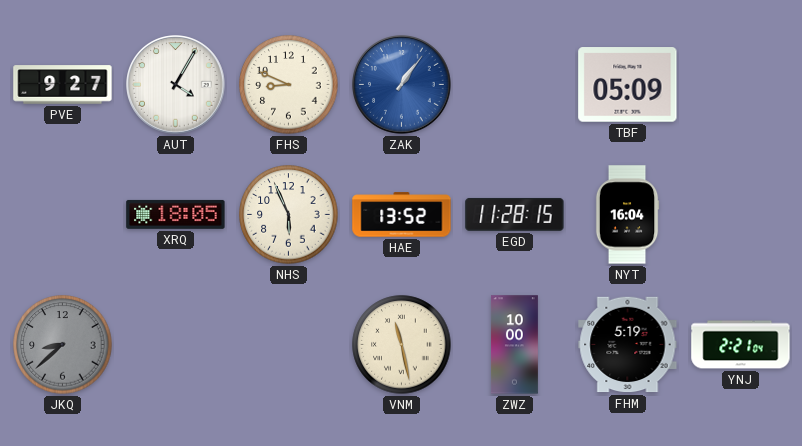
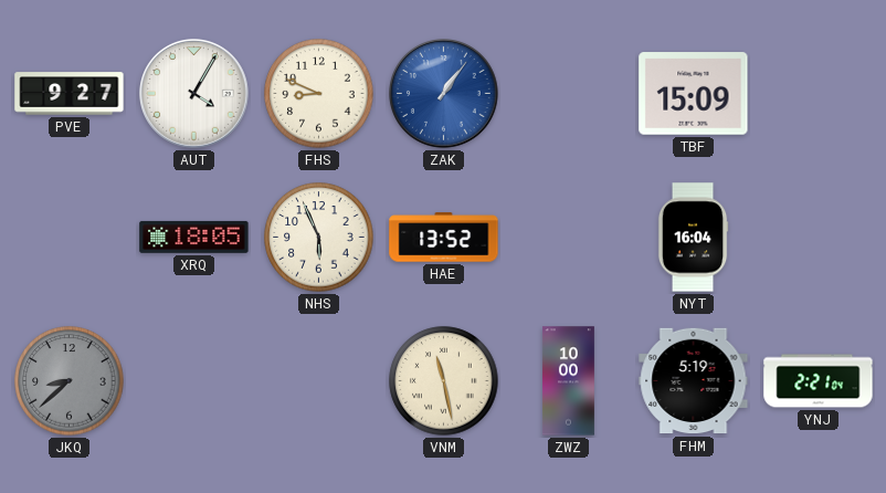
TBF: 05:09 -> 15:09 (694, 94)
EGD: 11:28 -> none (515, 214)
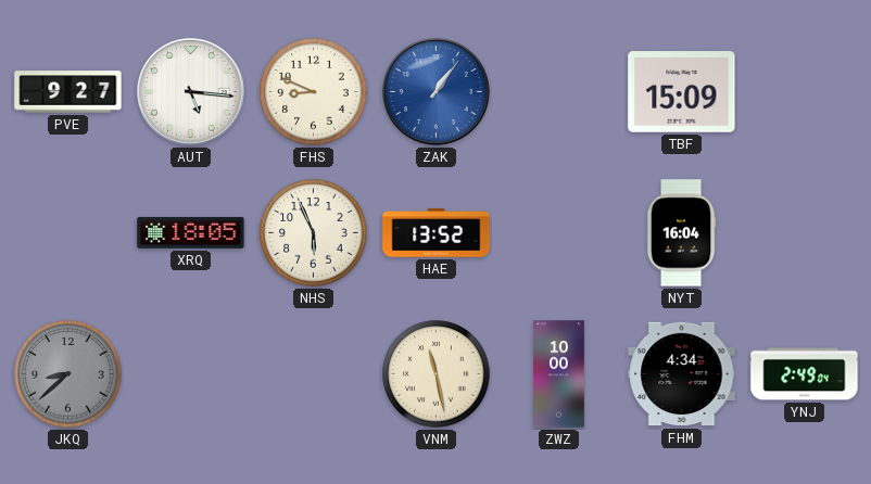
AUT: 4:05 -> 5:16 (191, 92)
FHM: 5:19 -> 4:34 (682, 374)
YNJ: 2:21 -> 2:49 (805, 374)
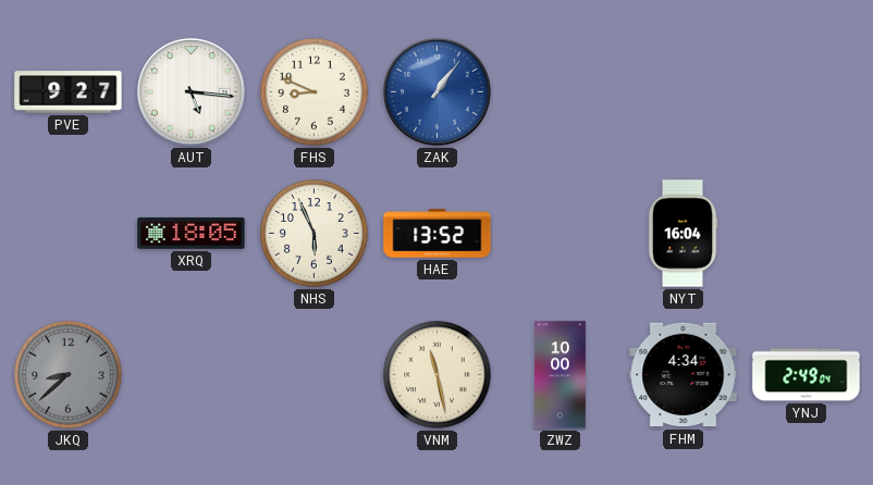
TBF: 15:09 -> none (682, 92)
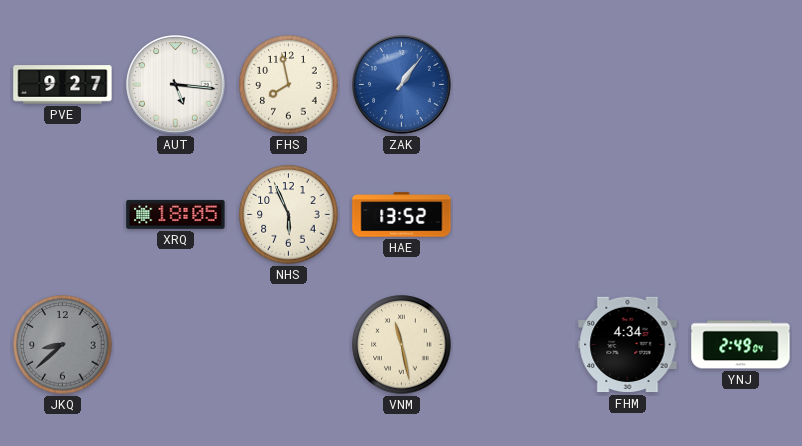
FHS: 8:49 -> 7:58 (289, 85)
NYT: 16:04 -> none (683, 234)
ZWZ: 10:00 -> none (560, 375)
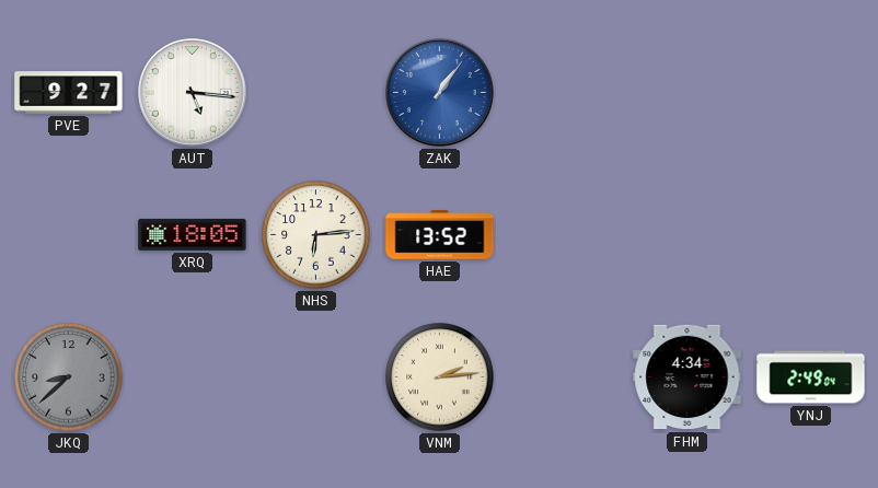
FHS: 7:58 -> none (289, 85)
NHS: 5:56 -> 6:14 (316, 235)
VNM: 11:28 -> 2:14 (440, 377)
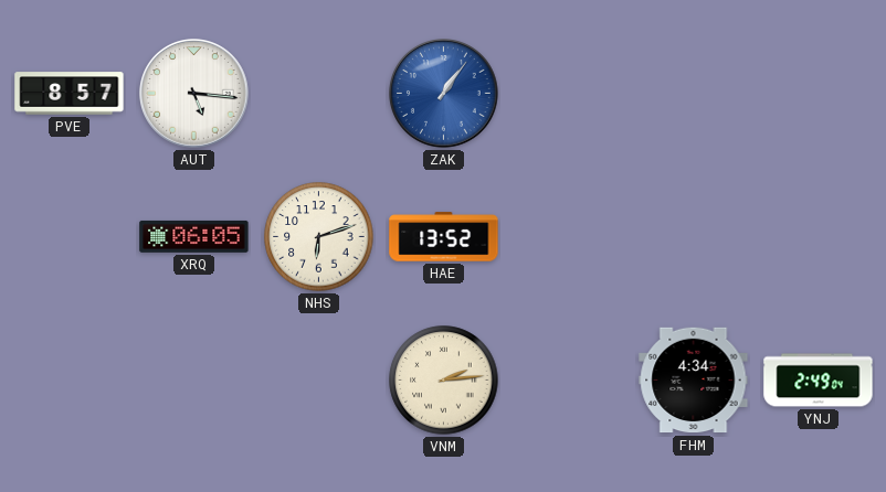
PVE: 9:27 -> 8:57 (70, 94)
XRQ: 18:05 -> 06:05 (194, 236)
NHS: 6:14 -> 6:12 (319, 237)
JKQ: 8:38 -> none (69, 377)
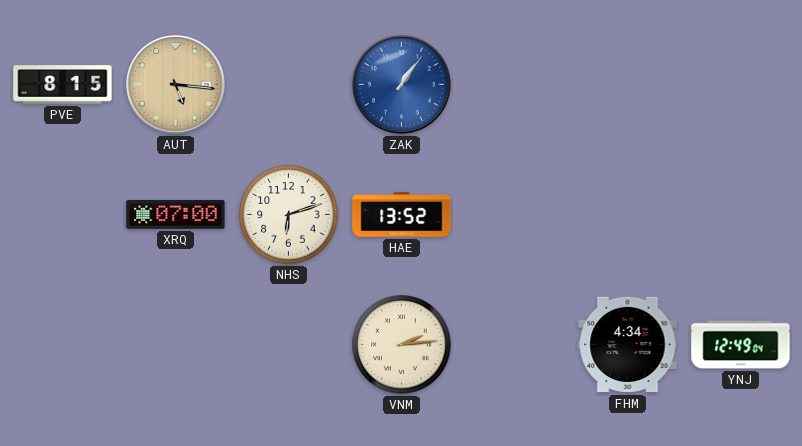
PVE: 8:57 -> 8:15 (63, 85)
AUT dial: white -> champagne (176, 85)
XRQ: 06:05 -> 07:00 (176, 214)
YNJ: 2:49 -> 12:49 (741, 345)
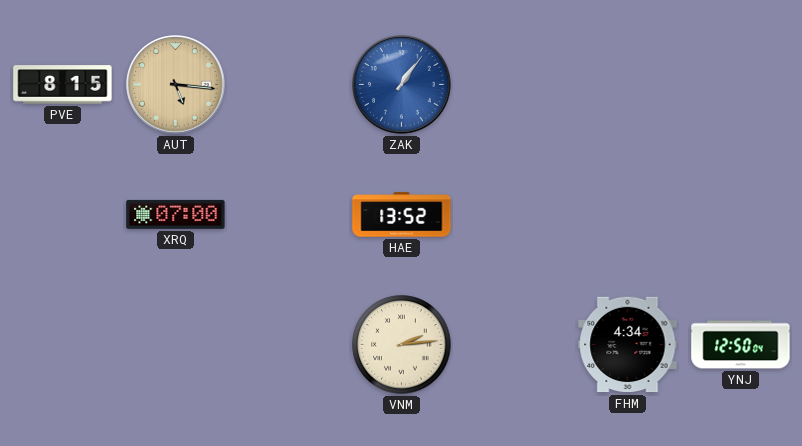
NHS: 6:12 -> none (289, 215)
YNJ: 12:49 -> 12:50 (741, 345)
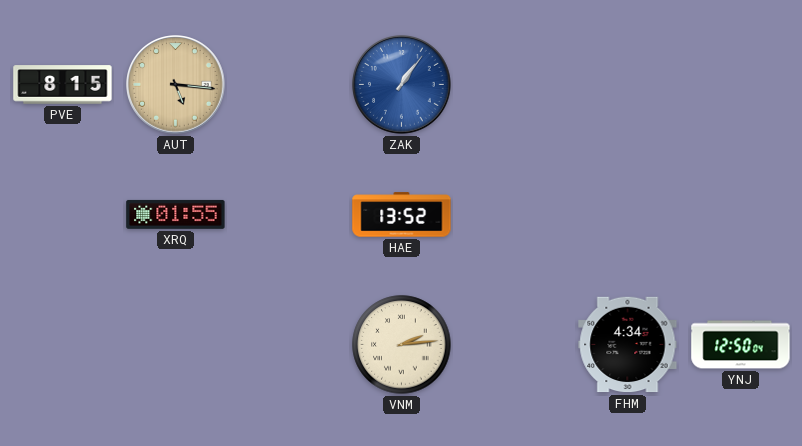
XRQ: 07:00 -> 01:55 (176, 214)
